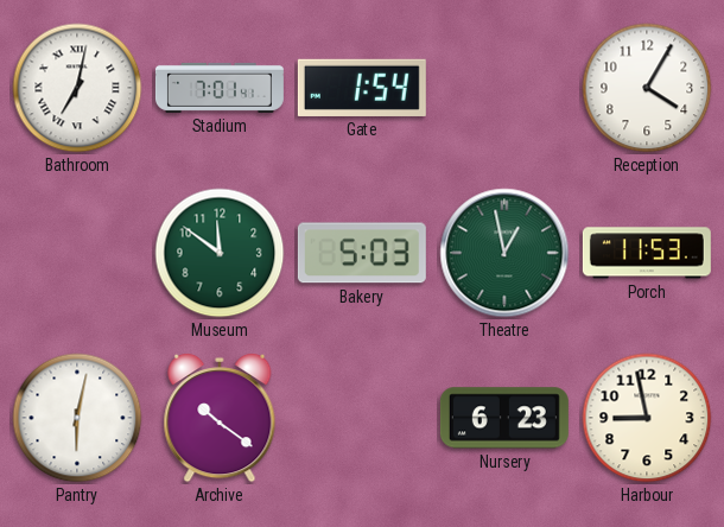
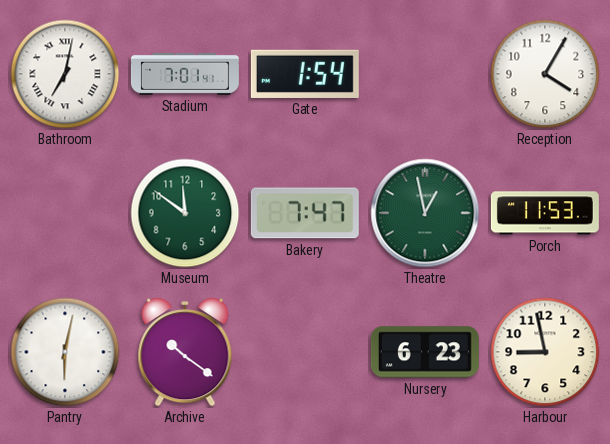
Bakery: 5:03 -> 7:47 (305, 213)
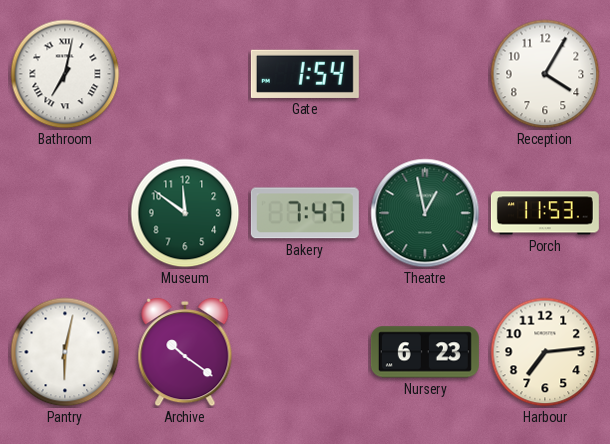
Stadium: 7:01 -> none (185, 74)
Harbour: 8:58 -> 7:14 (545, 352)
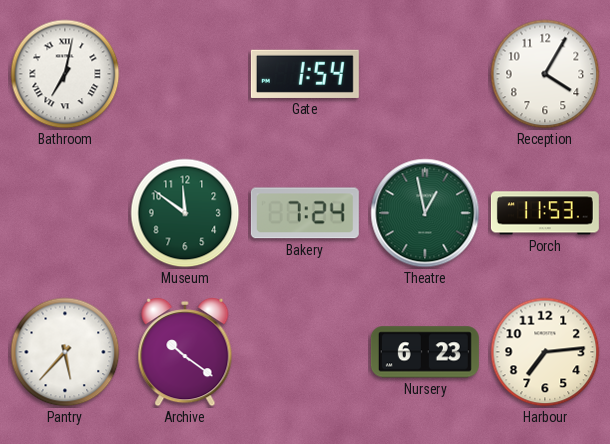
Bakery: 7:47 -> 7:24 (305, 213)
Pantry: 6:02 -> 5:37 (65, 352)
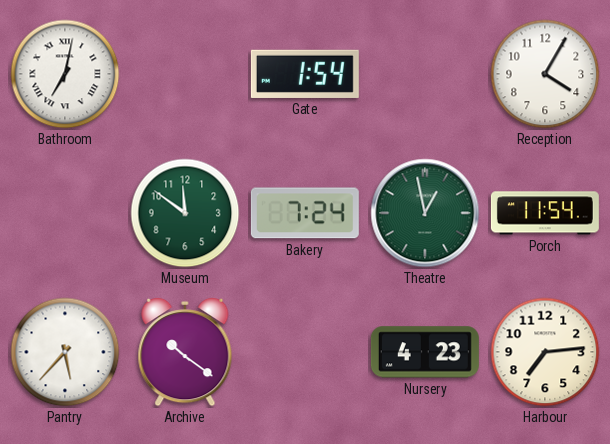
Porch: 11:53 -> 11:54 (545, 213)
Nursery: 6:23 -> 4:23 (425, 352)
